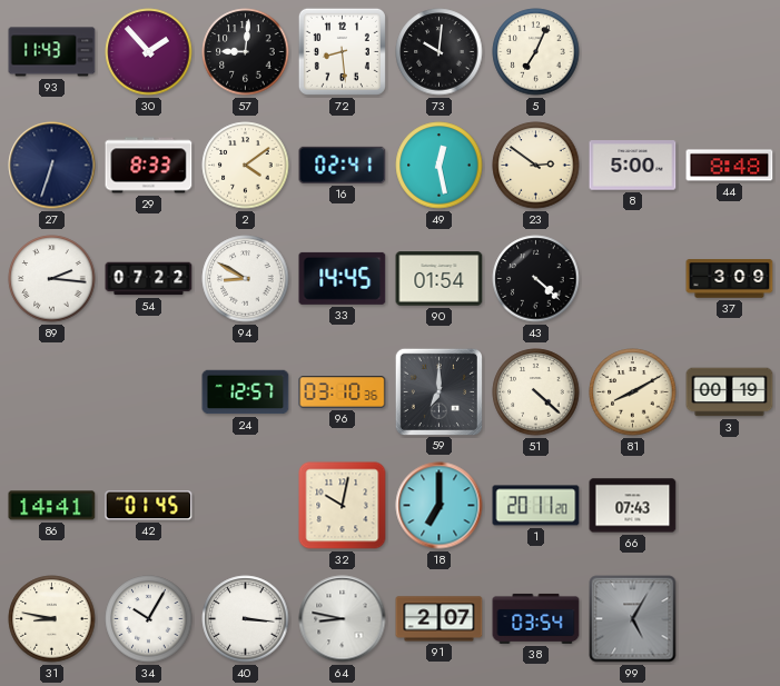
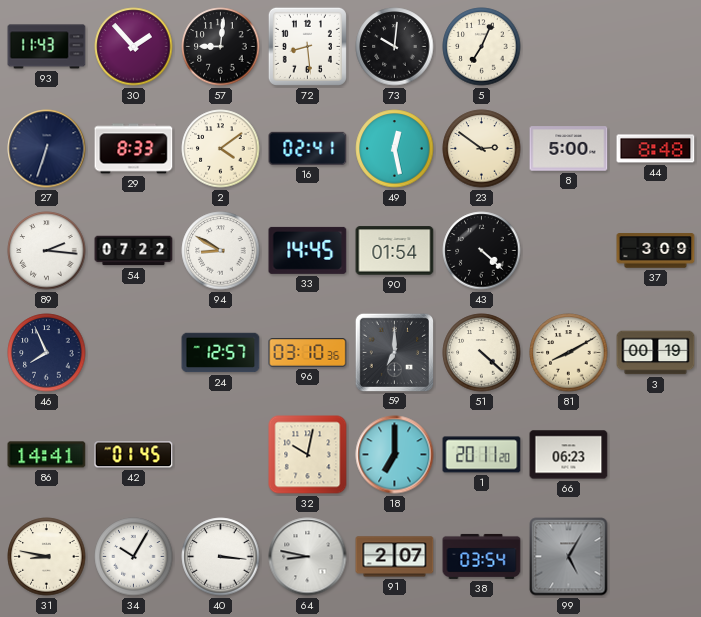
46: none -> 7:56 (47, 353)
66: 07:43 -> 06:23 (569, 455)
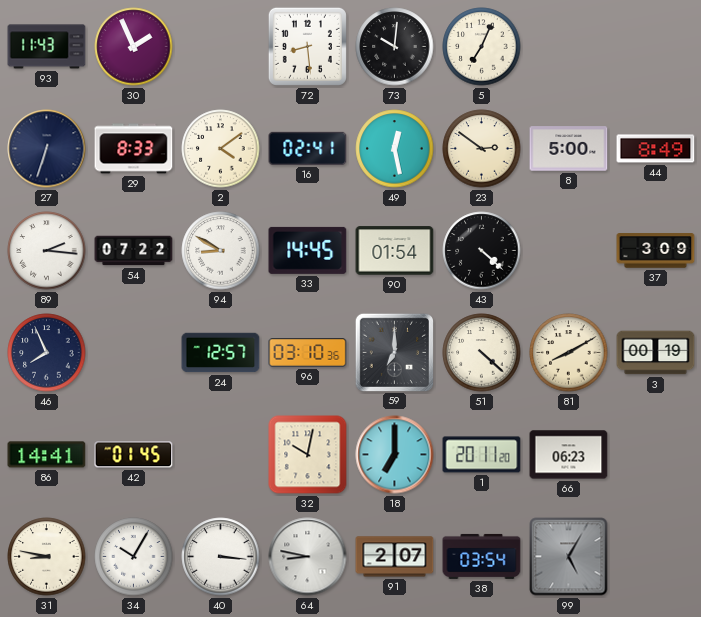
30: 1:53 -> 1:56 (134, 47)
57: 9:01 -> none (221, 47)
44: 8:48 -> 8:49 (656, 149)
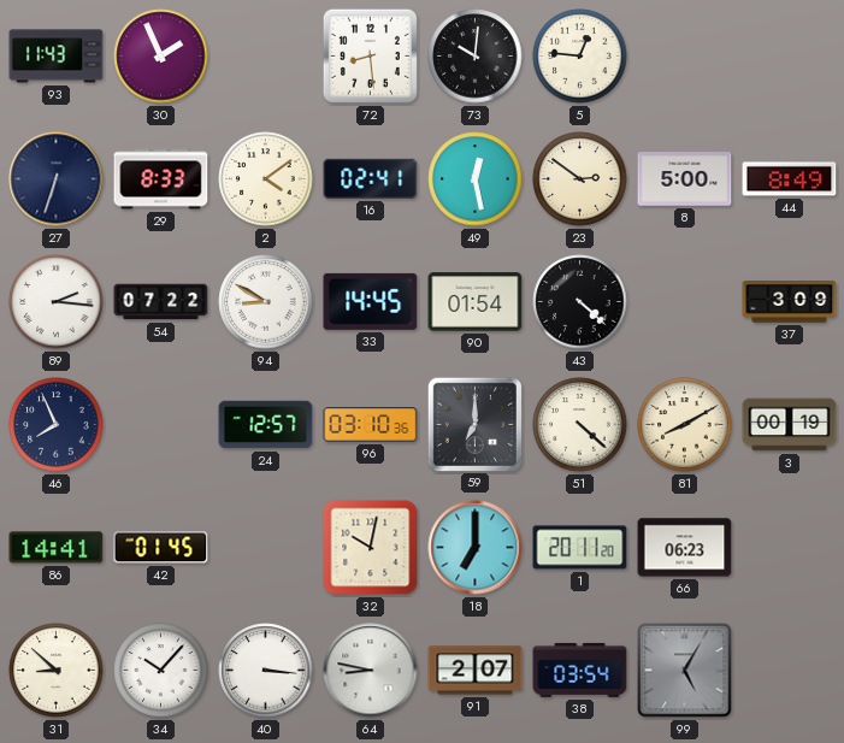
5: 7:04 -> 12:46 (580, 57)
31: 8:47 -> 8:52 (57, 671)
34: 10:05 -> 10:07 (161, 671)
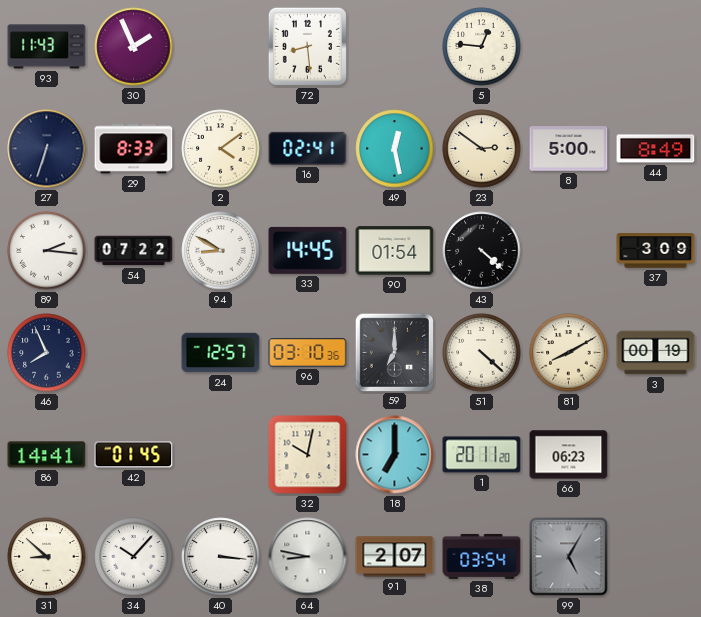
73: 10:01 -> none (476, 57)
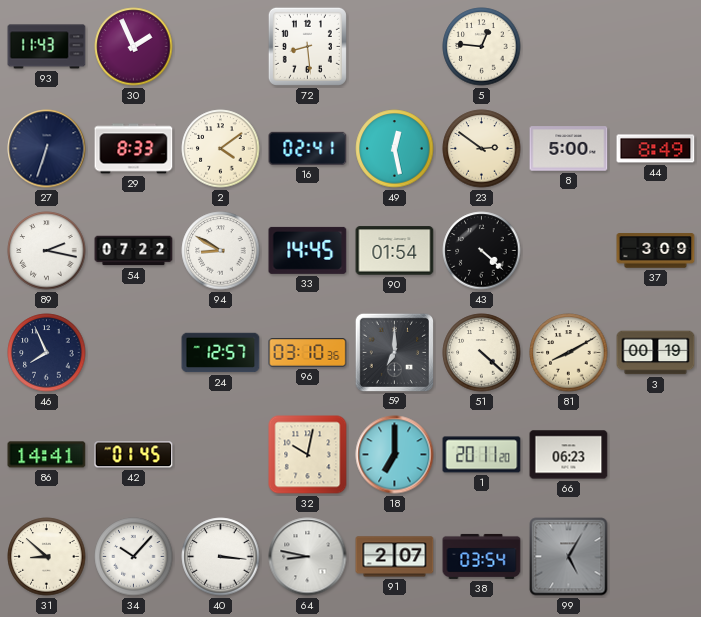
89: 2:16 -> 2:17 (47, 251)
